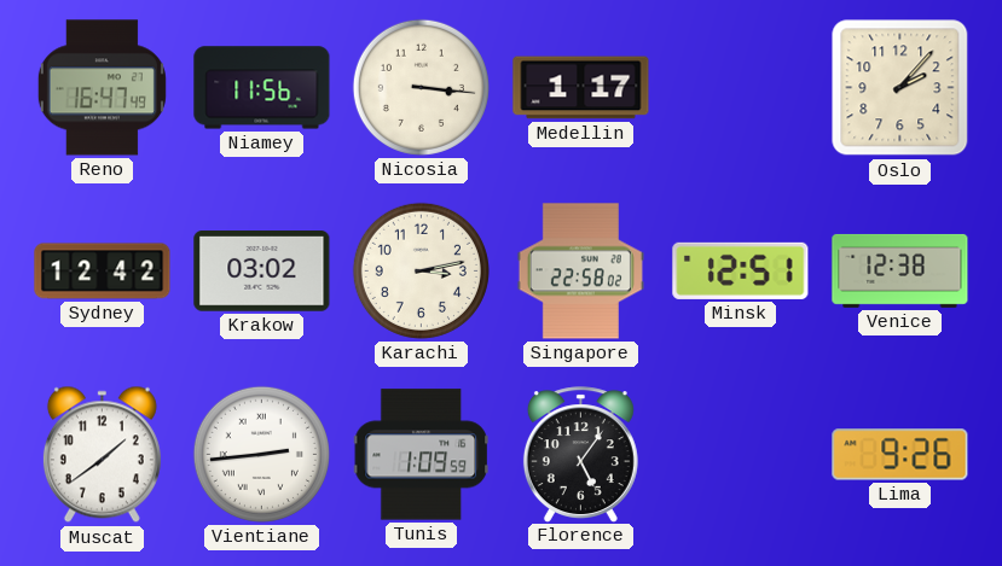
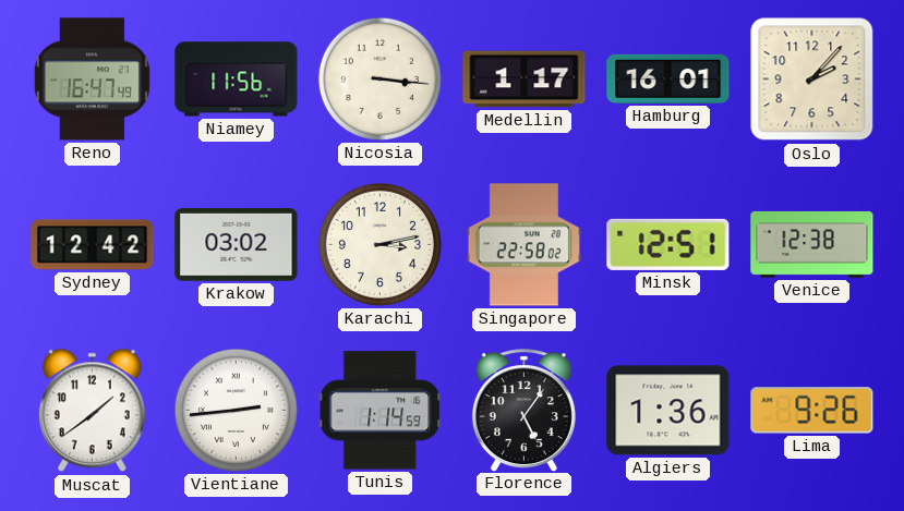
Hamburg: none -> 16:01 (668, 78)
Tunis: 1:09 -> 1:14 (379, 411)
Algiers: none -> 1:36 (668, 411)
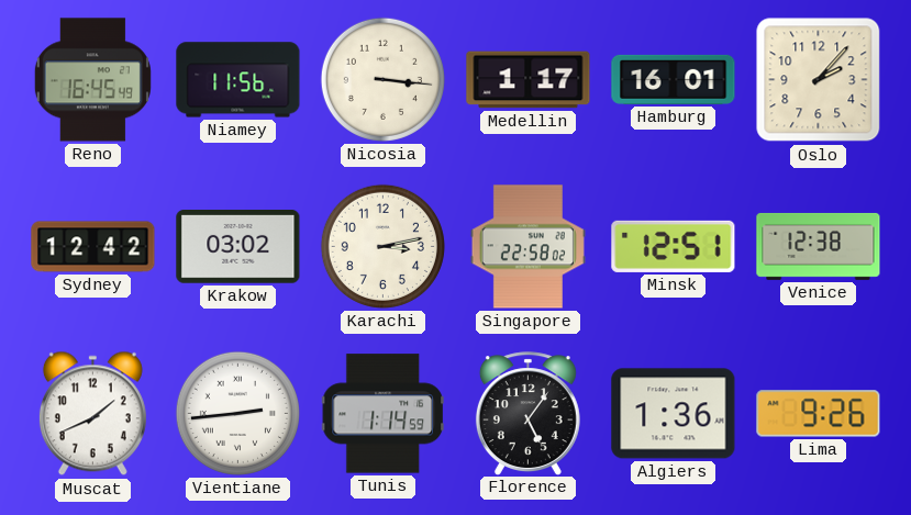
Reno: 16:47 -> 16:45 (92, 80)
Muscat: 1:39 -> 1:41 (92, 414)
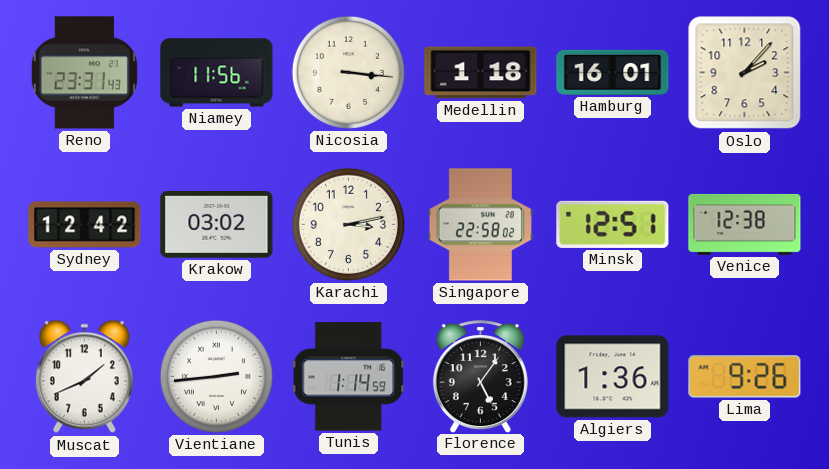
Reno: 16:45 -> 23:31 (84, 73)
Medellin: 1:17 -> 1:18 (481, 73)
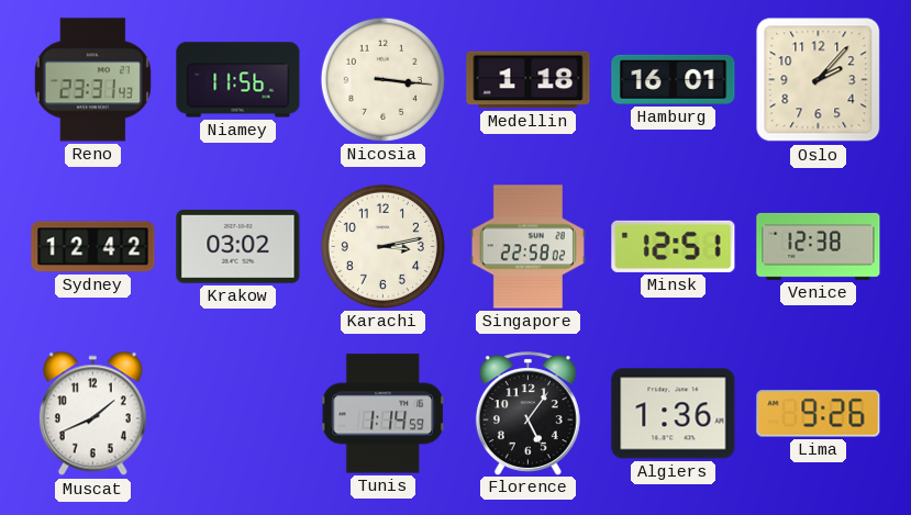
Vientiane: 2:44 -> none (216, 376)
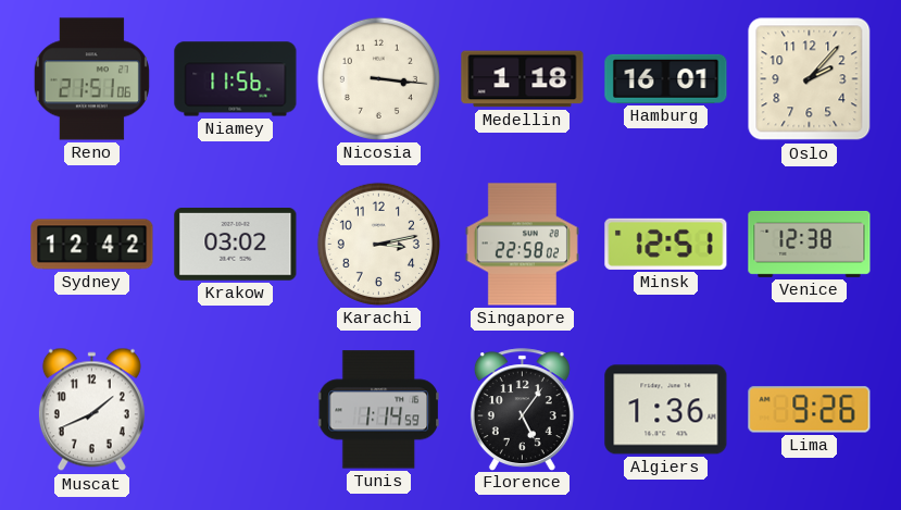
Reno: 23:31 -> 21:51 (91, 79)
